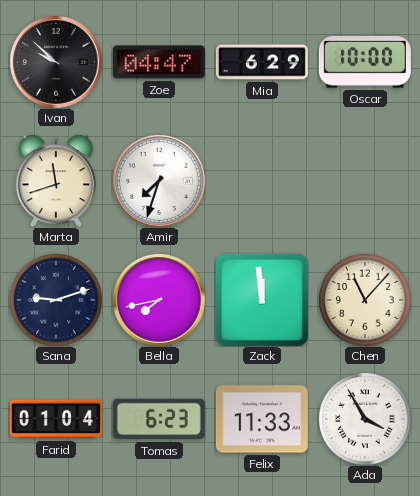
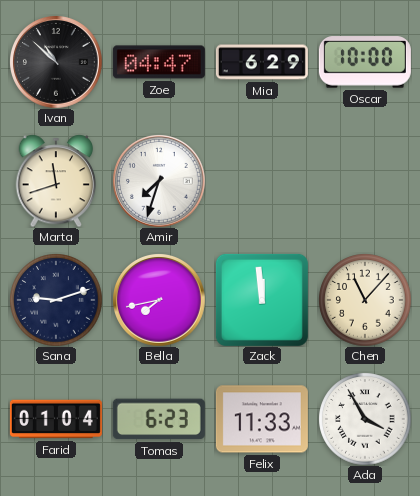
Ivan: 9:52 -> 10:52 (56, 62)
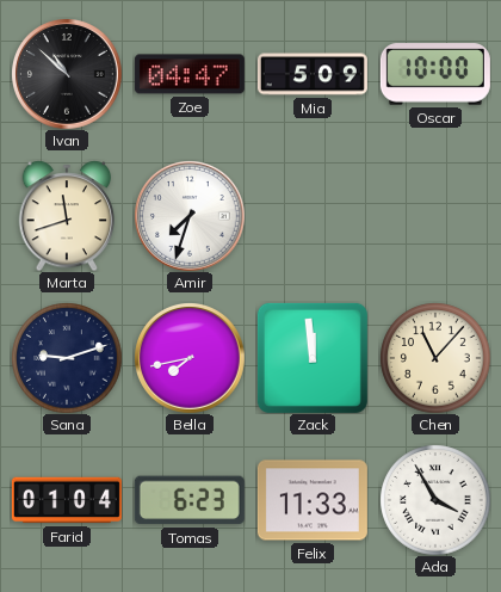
Mia: 6:29 -> 5:09 (313, 74)
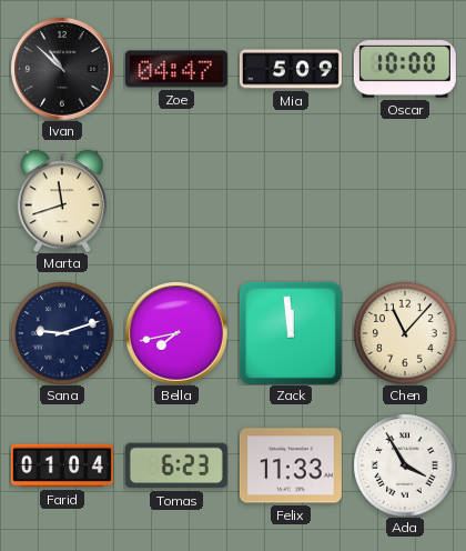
Amir: 7:33 -> none (190, 216)
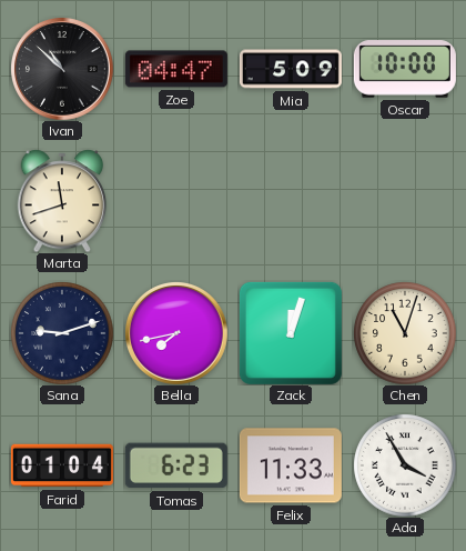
Zack: 11:59 -> 12:03 (291, 333)
Chen: 11:07 -> 11:03 (405, 333)
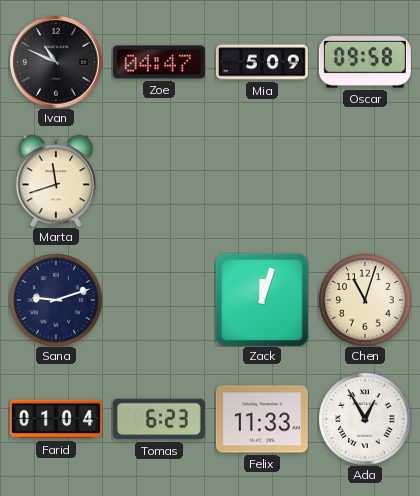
Ivan: 10:52 -> 10:49 (56, 62)
Oscar: 10:00 -> 09:58 (365, 62)
Bella: 7:43 -> none (176, 333)
Ada: 3:55 -> 12:55 (365, 419)
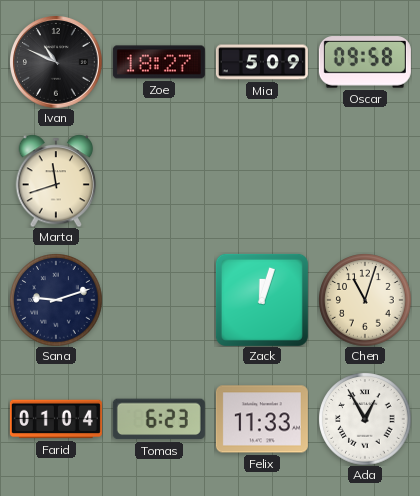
Zoe: 04:47 -> 18:27 (159, 62)
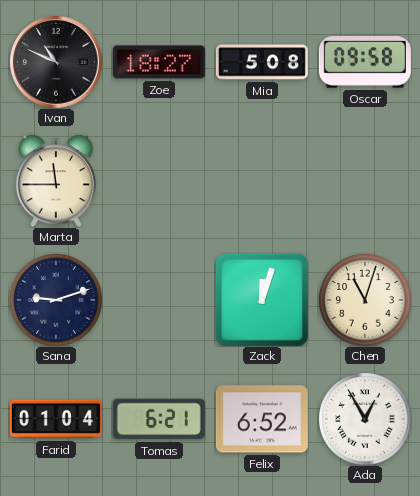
Mia: 5:09 -> 5:08 (262, 62)
Marta: 11:42 -> 11:45 (56, 181)
Tomas: 6:23 -> 6:21 (159, 419)
Felix: 11:33 -> 6:52 (262, 419)
